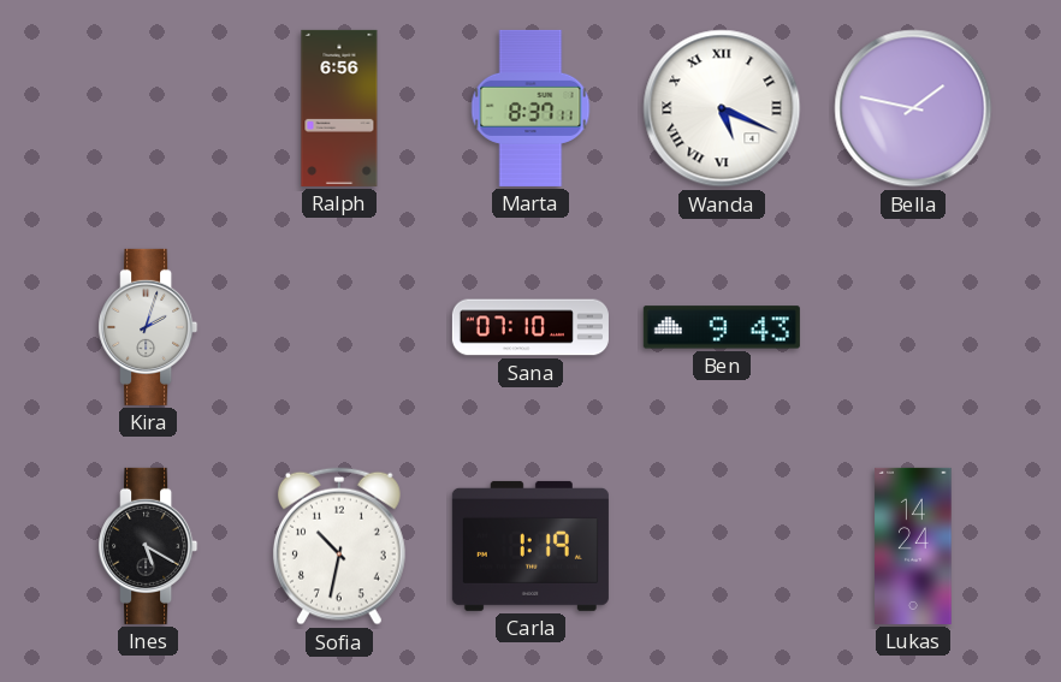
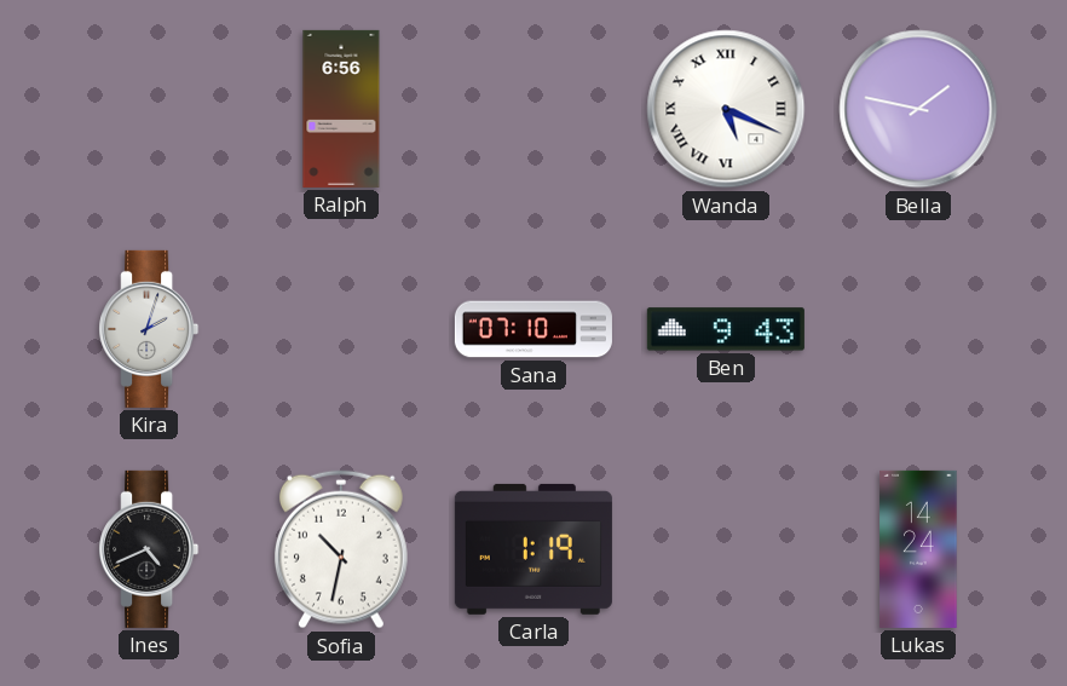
Marta: 8:37 -> none (530, 108)
Ines: 5:20 -> 4:41 (149, 549)
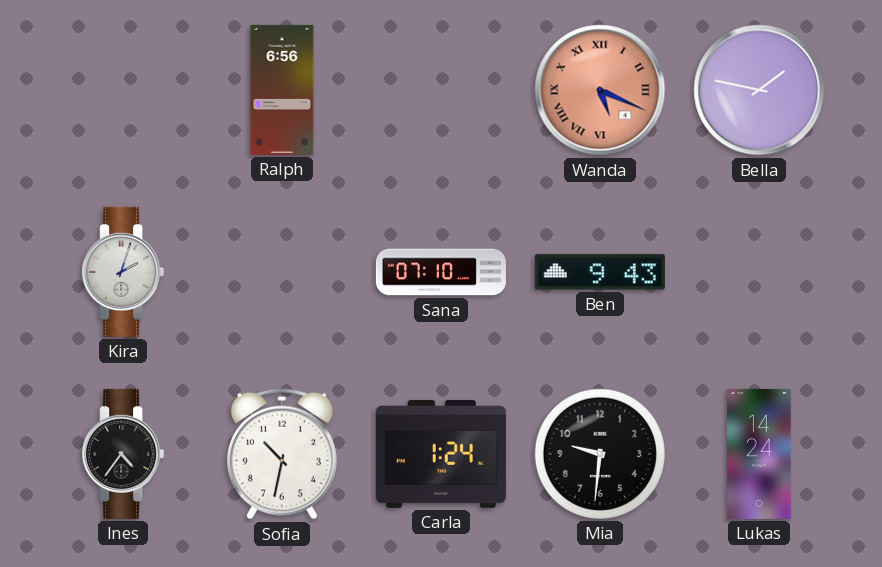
Wanda dial: white -> salmon (600, 90)
Ines: 4:41 -> 4:36 (123, 454)
Carla: 1:19 -> 1:24 (441, 454)
Mia: none -> 9:31 (600, 454)
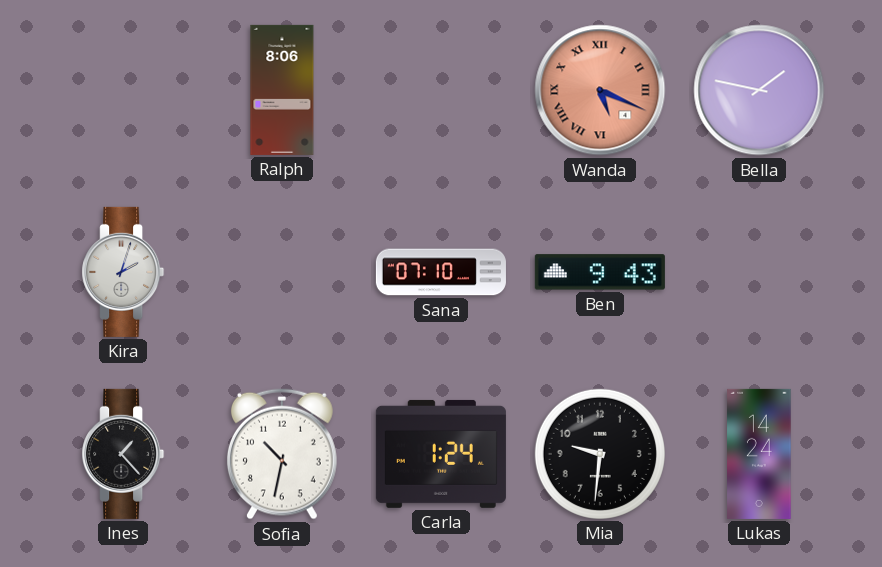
Ralph: 6:56 -> 8:06 (282, 90)
Ines: 4:36 -> 1:23 (123, 454)
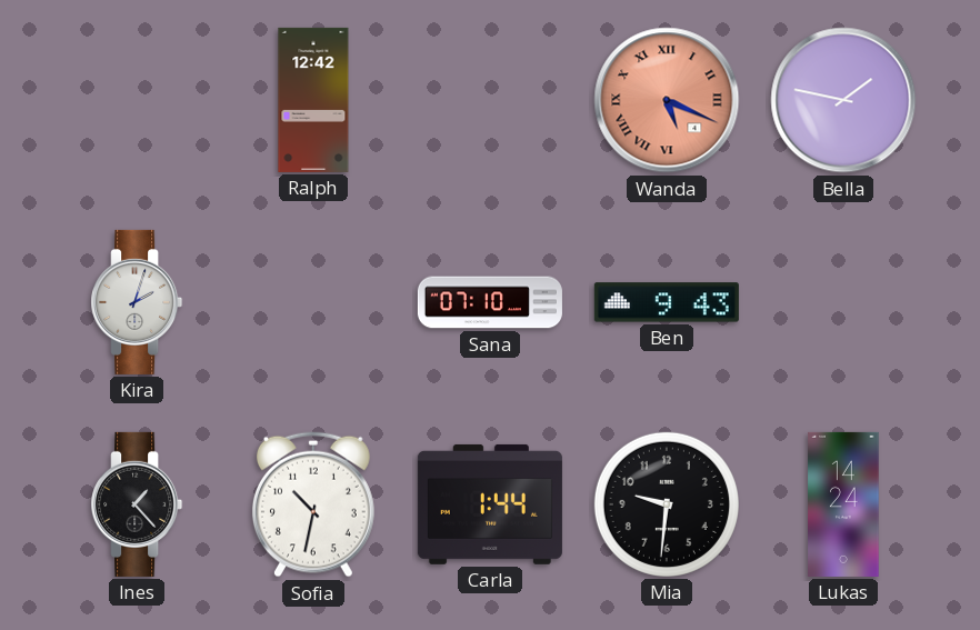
Ralph: 8:06 -> 12:42 (313, 100)
Carla: 1:24 -> 1:44 (490, 504)
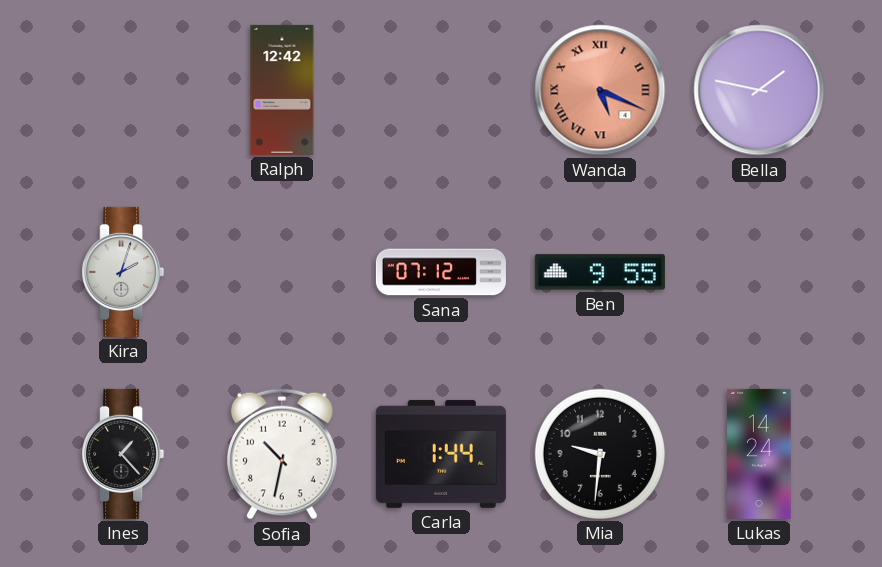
Sana: 07:10 -> 07:12 (441, 272)
Ben: 9:43 -> 9:55 (600, 272)
